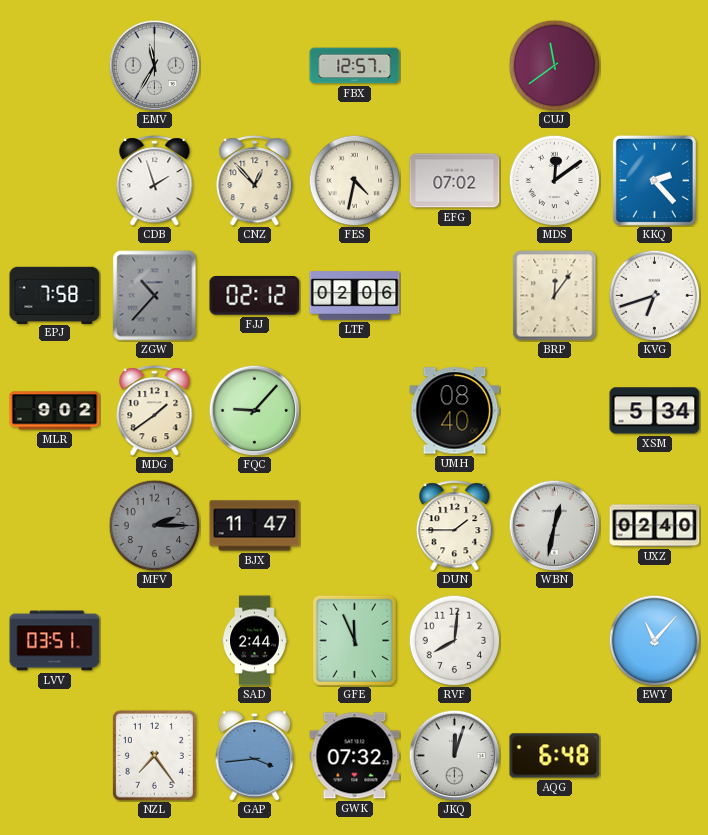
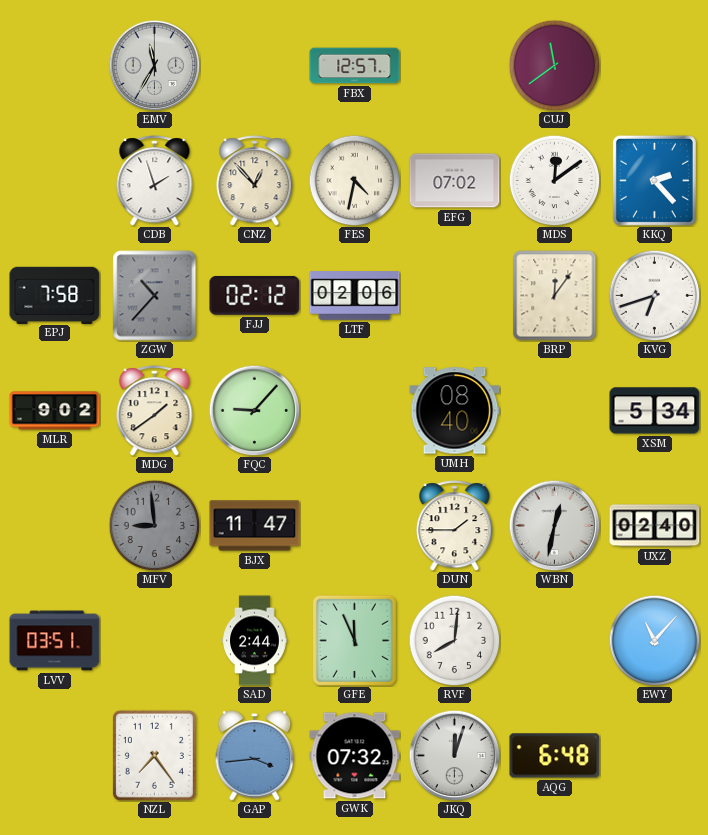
MFV: 2:15 -> 8:59 (154, 525)
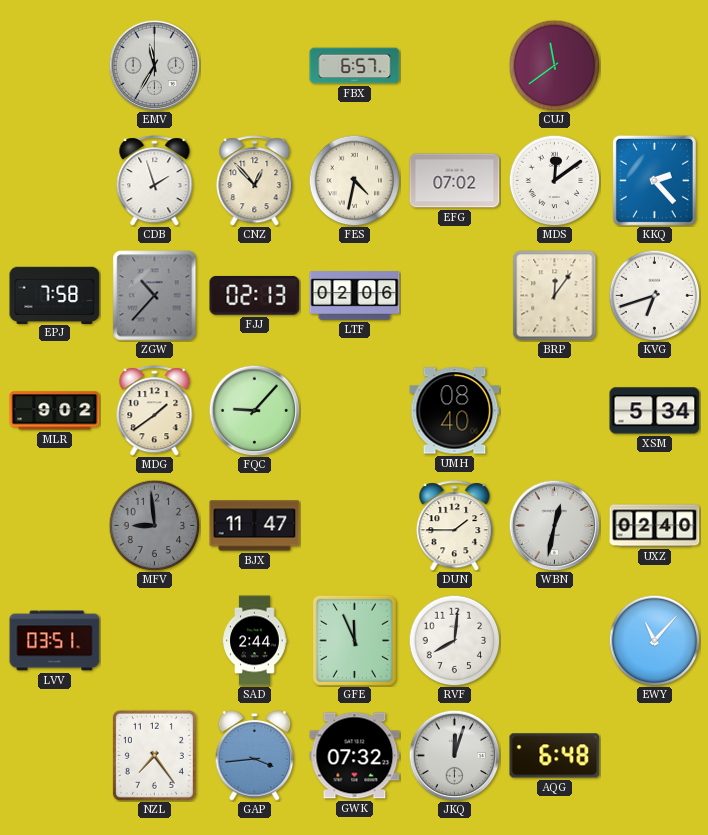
FBX: 12:57 -> 6:57 (355, 66)
FJJ: 02:12 -> 02:13 (255, 296)
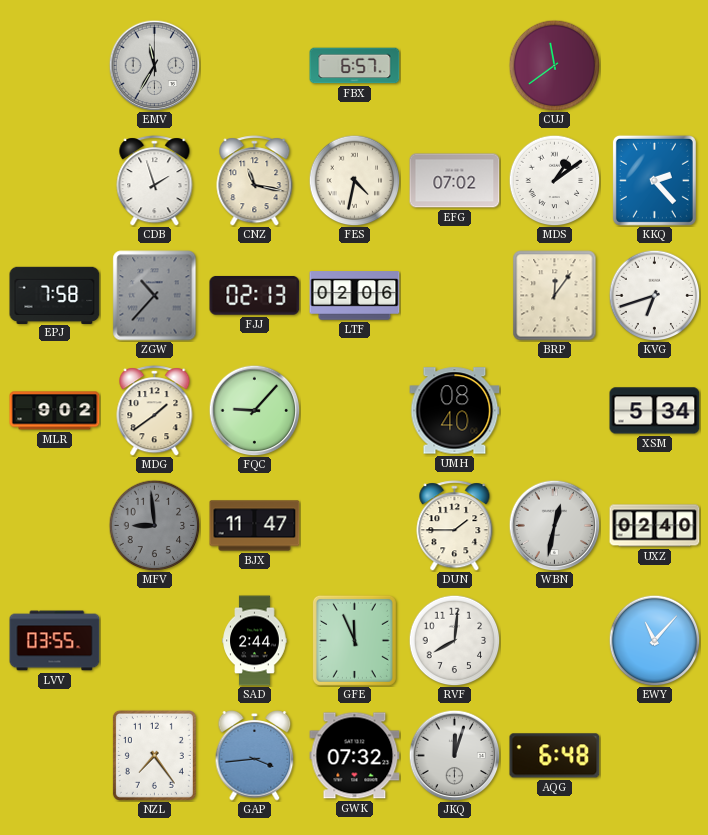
CNZ: 12:53 -> 11:17 (255, 181)
MDS: 12:09 -> 1:09 (554, 180)
LVV: 03:51 -> 03:55 (55, 641)
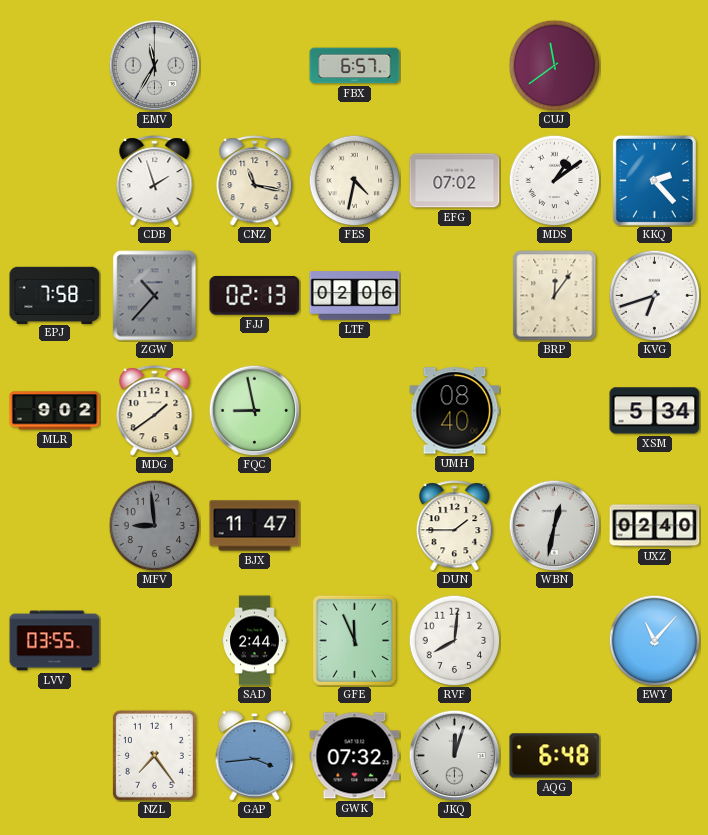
FQC: 9:07 -> 8:58 (254, 410)
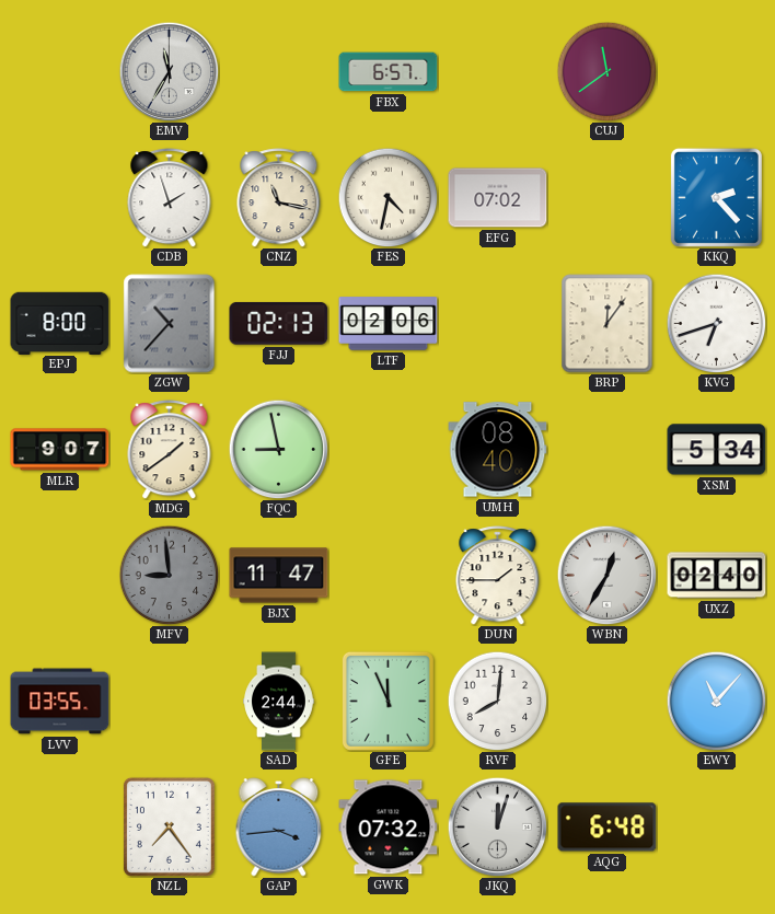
MDS: 1:09 -> none (554, 180)
EPJ: 7:58 -> 8:00 (60, 323)
MLR: 9:02 -> 9:07 (60, 450)
WBN: 12:32 -> 12:35 (606, 575)
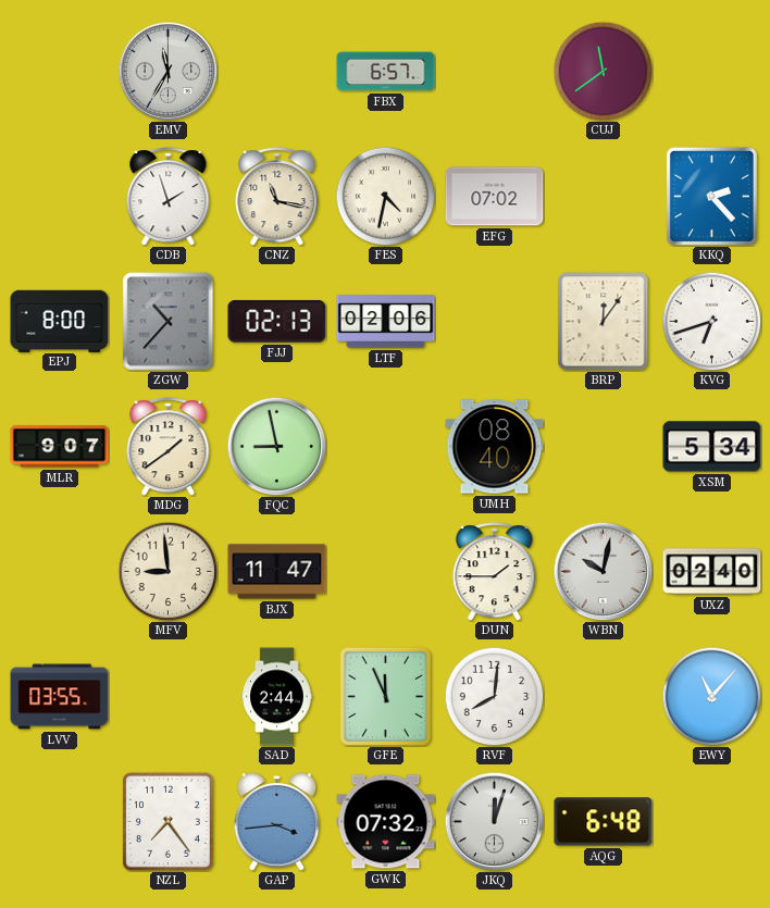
MFV dial: grey -> cream (167, 571)
WBN: 12:35 -> 10:02 (603, 571)
